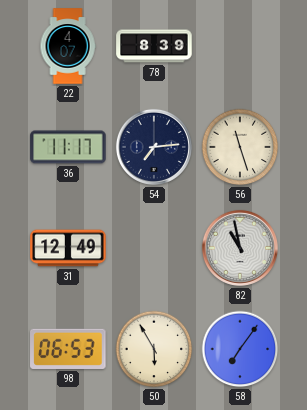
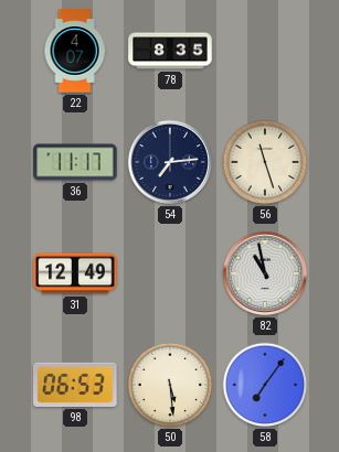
78: 8:39 -> 8:35 (170, 51)
50: 5:55 -> 5:29 (170, 385)
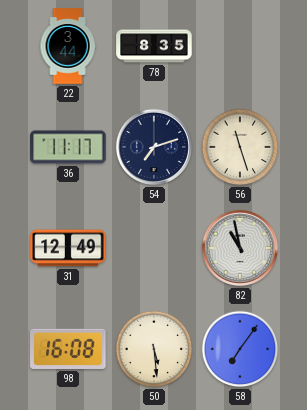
22: 4:07 -> 3:44 (68, 46)
54: 7:14 -> 7:12 (154, 147)
98: 06:53 -> 16:08 (68, 349)
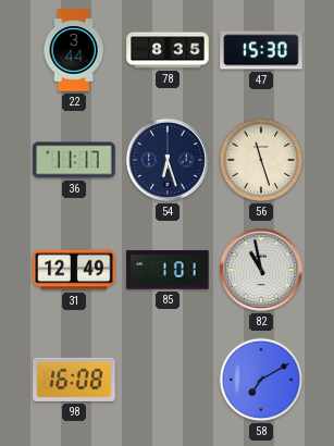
47: none -> 15:30 (261, 50)
54: 7:12 -> 6:27 (168, 160)
85: none -> 1:01 (168, 270)
50: 5:29 -> none (154, 349)
58: 7:06 -> 7:10 (261, 380)
